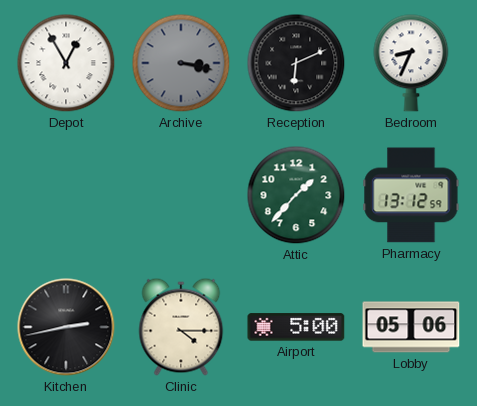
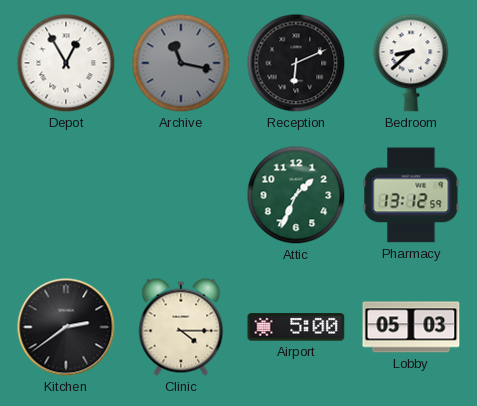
Archive: 3:17 -> 11:17 (181, 63)
Bedroom: 8:34 -> 8:38 (411, 63)
Attic: 1:37 -> 1:34 (296, 195)
Kitchen: 2:43 -> 2:39 (66, 327)
Lobby: 05:06 -> 05:03 (411, 327)
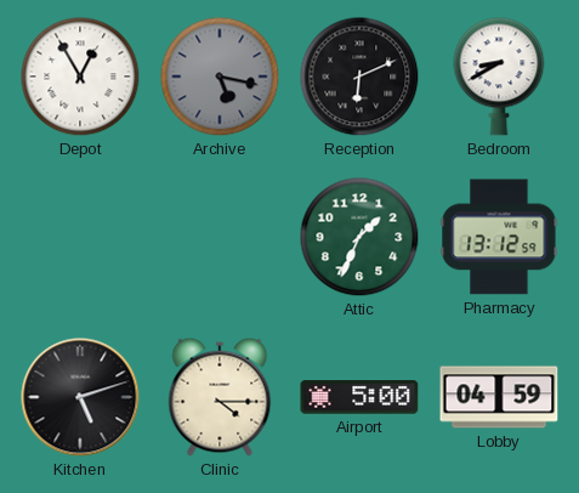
Archive: 11:17 -> 5:17 (220, 76)
Bedroom: 8:38 -> 8:40 (499, 76)
Kitchen: 2:39 -> 5:12 (80, 397)
Lobby: 05:03 -> 04:59 (499, 397)
